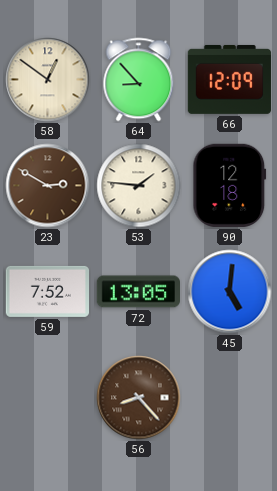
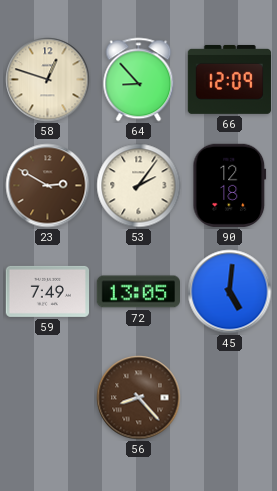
58: 12:51 -> 12:48 (48, 80)
53: 1:46 -> 2:06 (139, 186)
59: 7:52 -> 7:49 (47, 291)
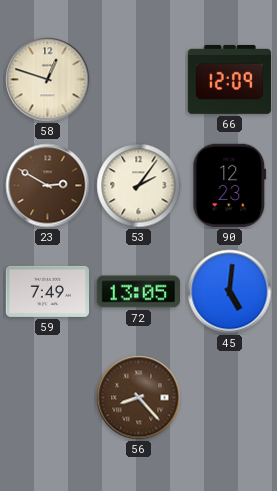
64: 8:53 -> none (139, 80)
90: 12:18 -> 12:23 (230, 185)
